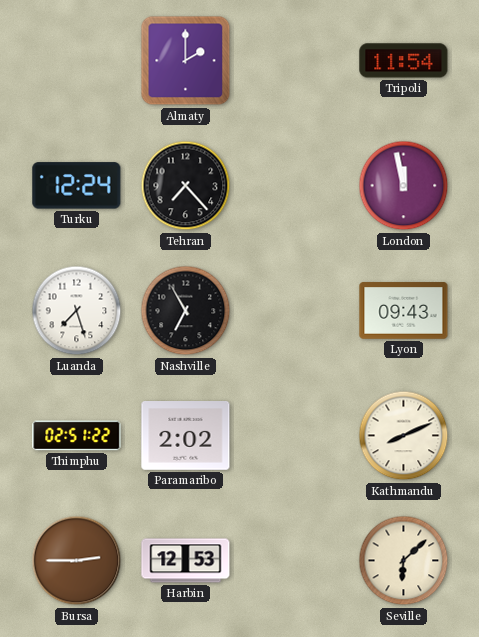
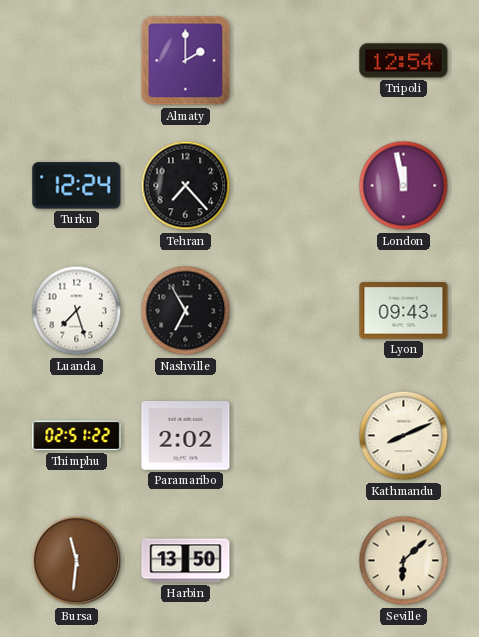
Tripoli: 11:54 -> 12:54 (404, 61)
Bursa: 2:45 -> 11:31 (77, 561)
Harbin: 12:53 -> 13:50 (186, 561)
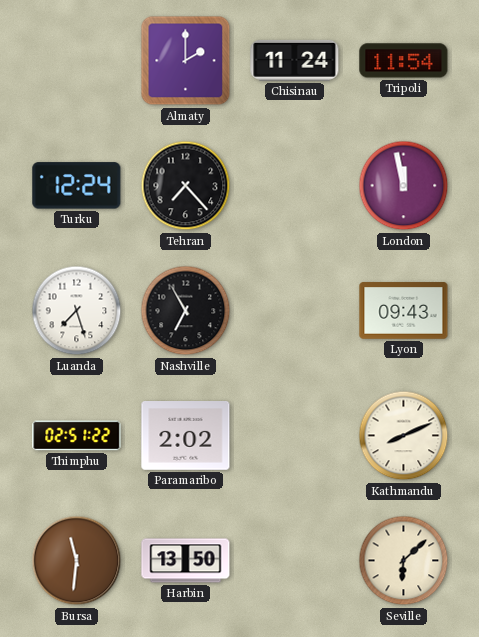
Chisinau: none -> 11:24 (295, 60)
Tripoli: 12:54 -> 11:54 (404, 61)
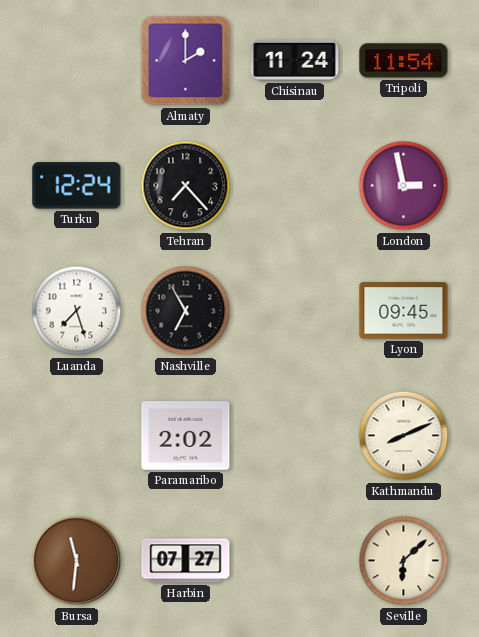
London: 11:58 -> 2:58 (404, 186)
Lyon: 09:43 -> 09:45 (404, 311)
Thimphu: 02:51 -> none (77, 436)
Harbin: 13:50 -> 07:27 (186, 561)
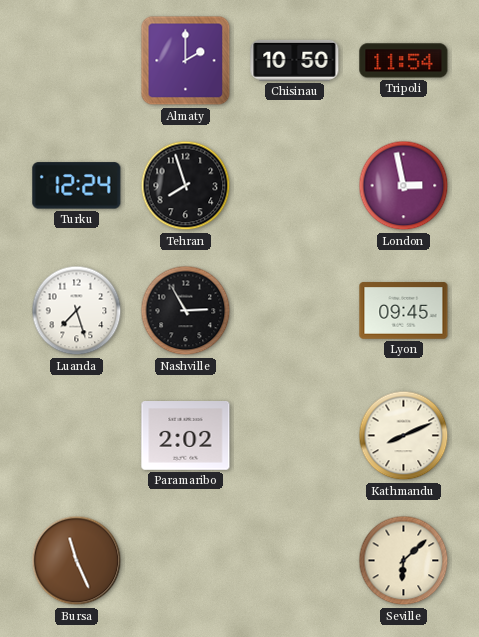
Chisinau: 11:24 -> 10:50 (295, 60)
Tehran: 7:23 -> 7:57 (186, 186)
Nashville: 6:55 -> 2:55 (186, 311)
Bursa: 11:31 -> 11:26 (77, 561)
Harbin: 07:27 -> none (186, 561)
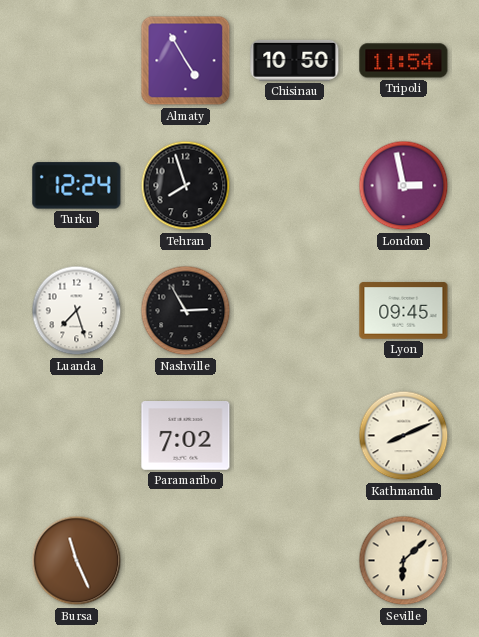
Almaty: 2:00 -> 4:55 (186, 61)
Paramaribo: 2:02 -> 7:02 (186, 436)
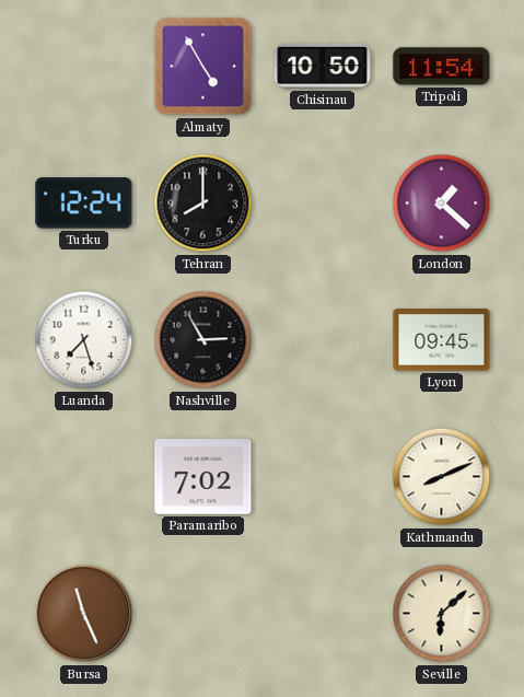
Tehran: 7:57 -> 8:00 (203, 204)
London: 2:58 -> 1:22 (442, 204)
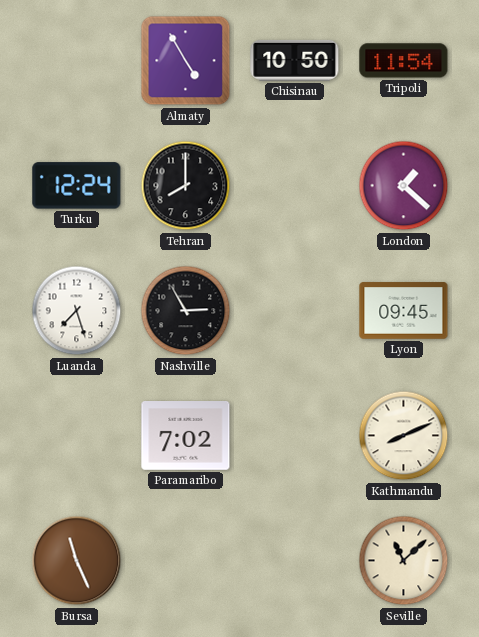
Seville: 6:08 -> 11:08 (404, 561)
